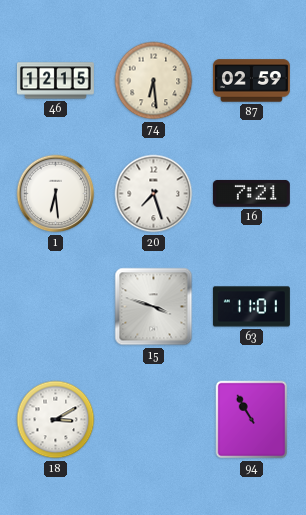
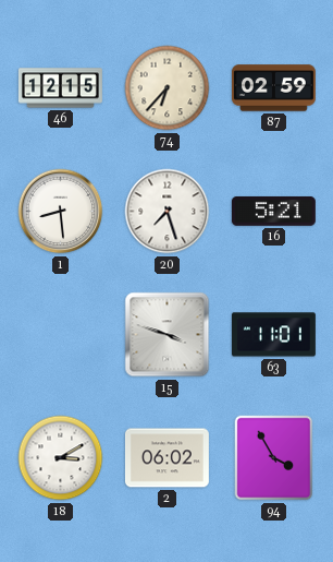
74: 6:29 -> 6:37 (168, 88)
1: 6:29 -> 8:29 (61, 212)
16: 7:21 -> 5:21 (273, 211)
2: none -> 06:02 (166, 458)
94: 10:55 -> 3:55 (274, 458)
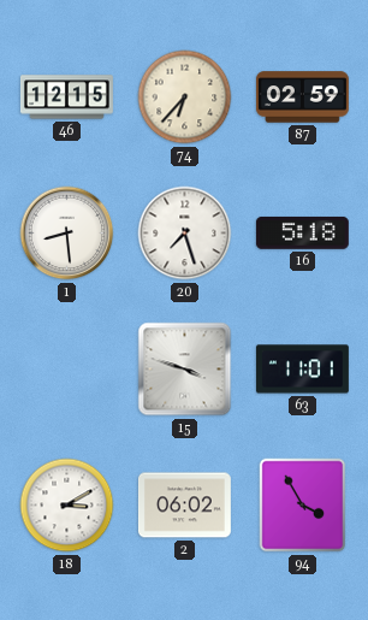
16: 5:21 -> 5:18 (302, 232)
